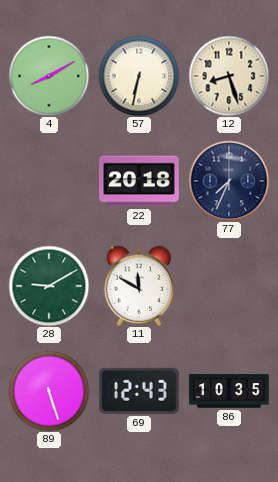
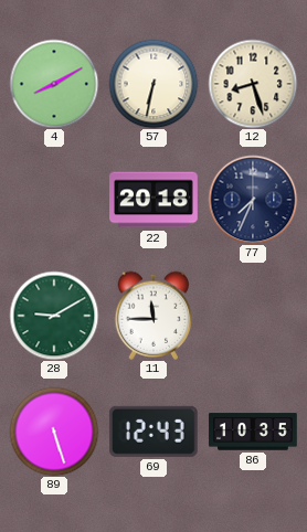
11: 11:50 -> 11:45 (153, 316)
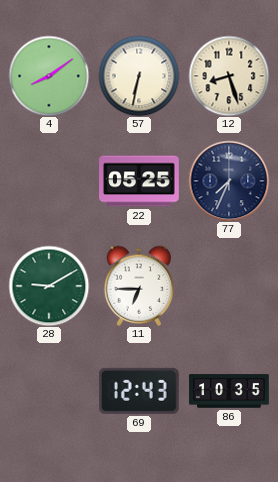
4: 8:10 -> 8:09 (49, 76)
22: 20:18 -> 05:25 (139, 181)
11: 11:45 -> 6:45 (139, 286)
89: 5:27 -> none (54, 432)
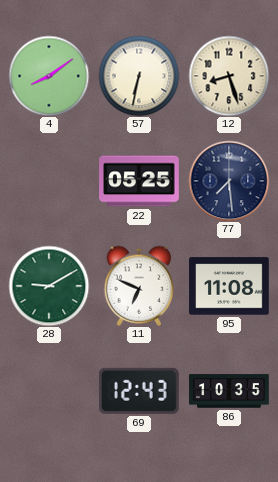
77: 7:34 -> 7:29 (229, 181)
11: 6:45 -> 6:49 (139, 286)
95: none -> 11:08 (229, 286)
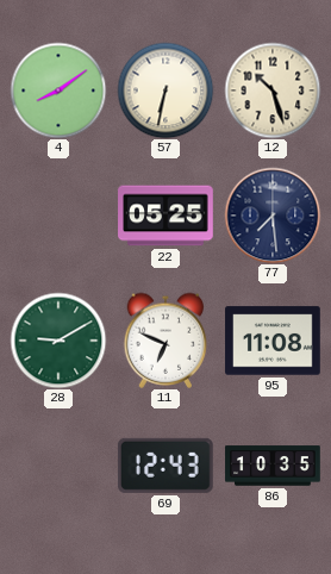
12: 8:27 -> 10:27 (273, 91)
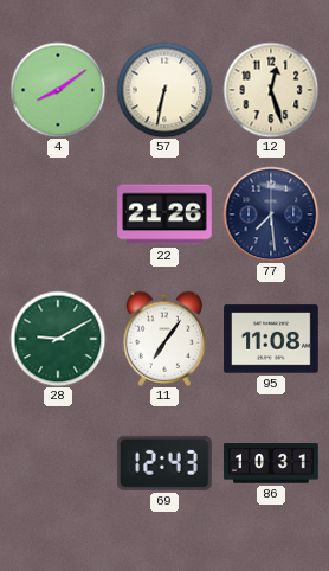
12: 10:27 -> 12:27 (271, 90)
22: 05:25 -> 21:26 (164, 214)
11: 6:49 -> 7:06 (164, 339)
86: 10:35 -> 10:31 (271, 463)
